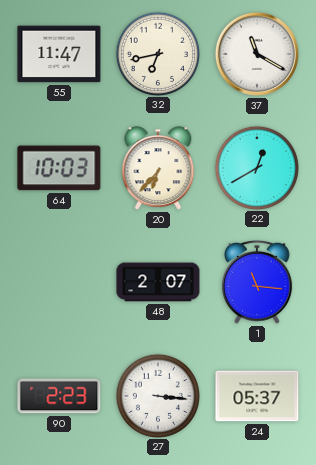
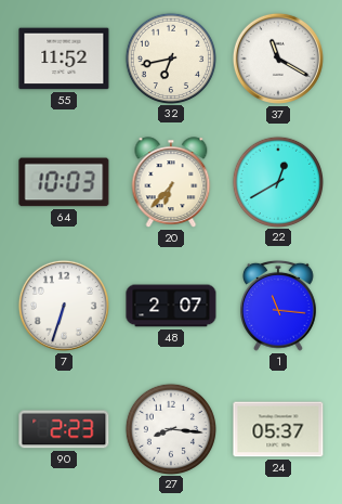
55: 11:47 -> 11:52 (64, 59)
7: none -> 6:33 (64, 306)
27: 3:16 -> 8:16 (170, 428)
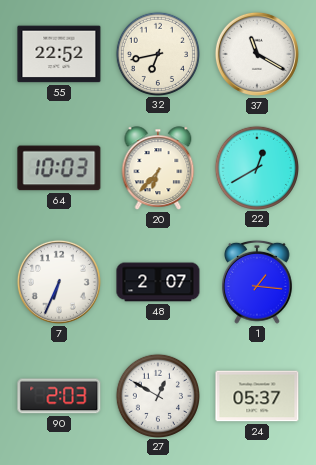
55: 11:52 -> 22:52 (59, 54)
7: 6:33 -> 6:34 (59, 282)
1: 11:16 -> 1:16 (258, 282)
90: 2:23 -> 2:03 (59, 396)
27: 8:16 -> 12:50 (157, 395)
